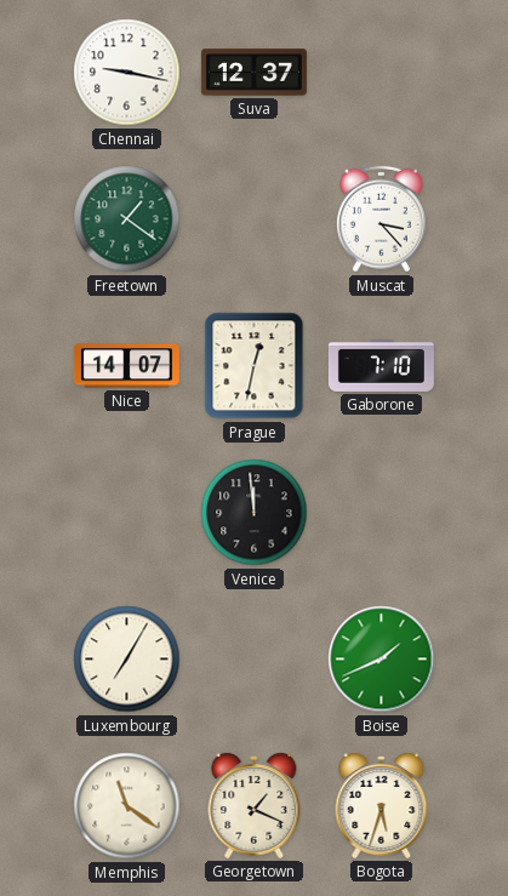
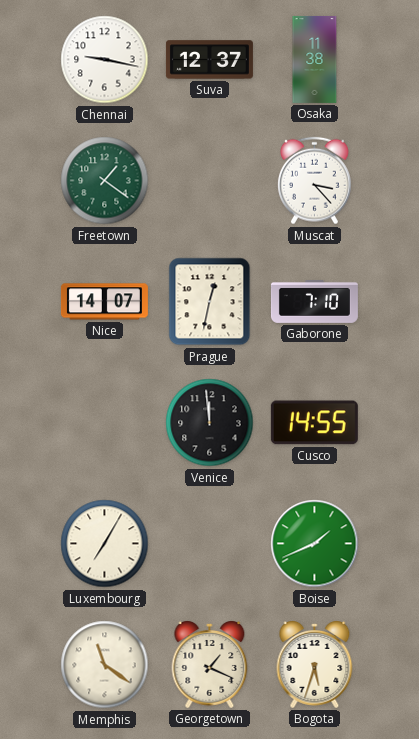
Osaka: none -> 11:38 (315, 59)
Cusco: none -> 14:55 (314, 423)
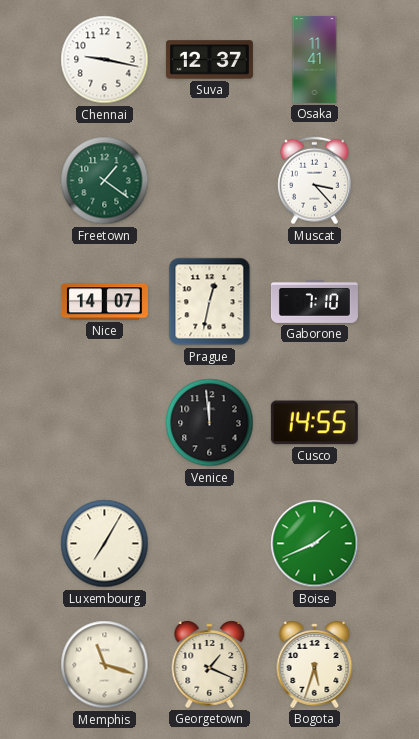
Osaka: 11:38 -> 11:41 (315, 59)
Memphis: 11:21 -> 11:18 (105, 665)
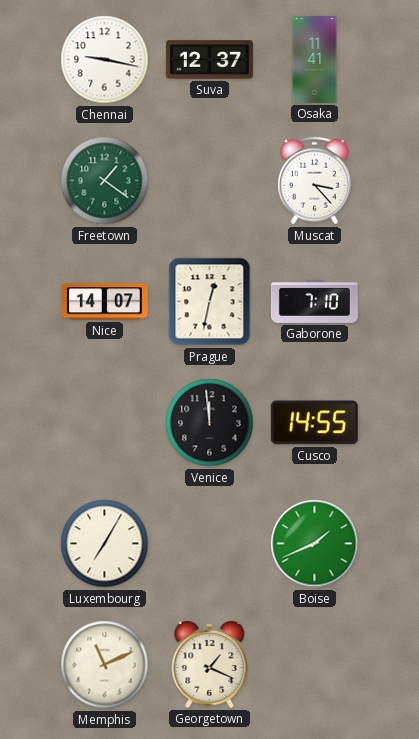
Memphis: 11:18 -> 11:11 (105, 665)
Bogota: 5:33 -> none (315, 665)
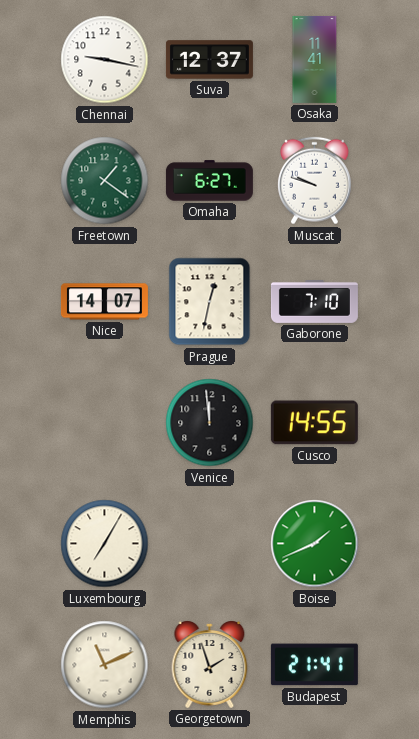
Omaha: none -> 6:27 (209, 181)
Muscat: 3:23 -> 9:48 (315, 181)
Georgetown: 1:19 -> 1:57 (210, 665)
Budapest: none -> 21:41 (314, 665)
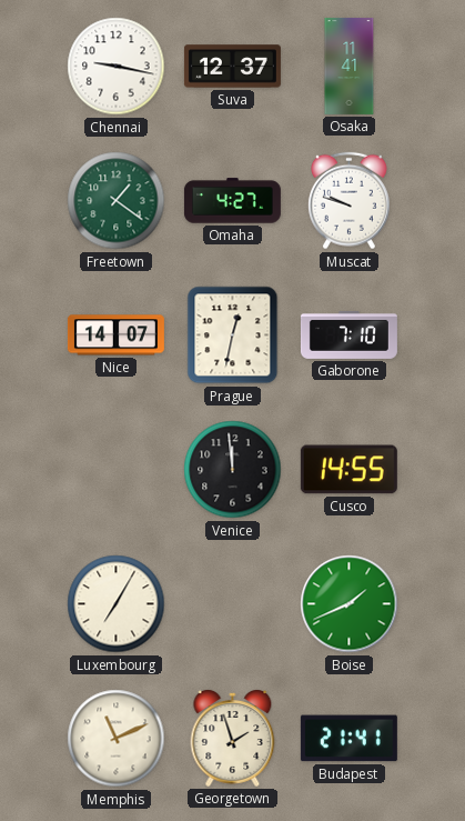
Omaha: 6:27 -> 4:27 (232, 201)
